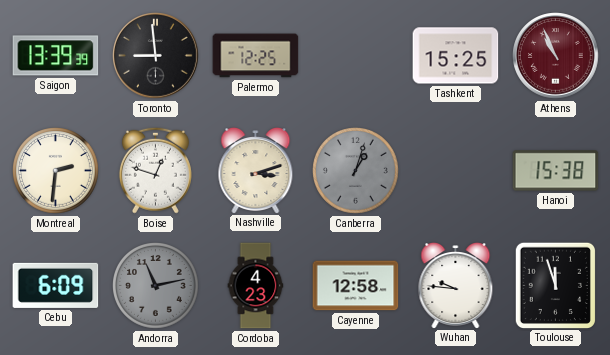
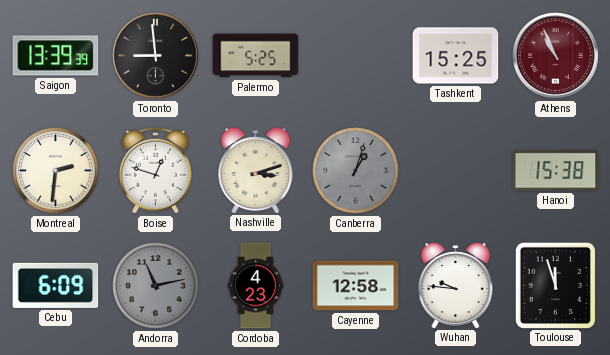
Palermo: 12:25 -> 5:25 (256, 56)
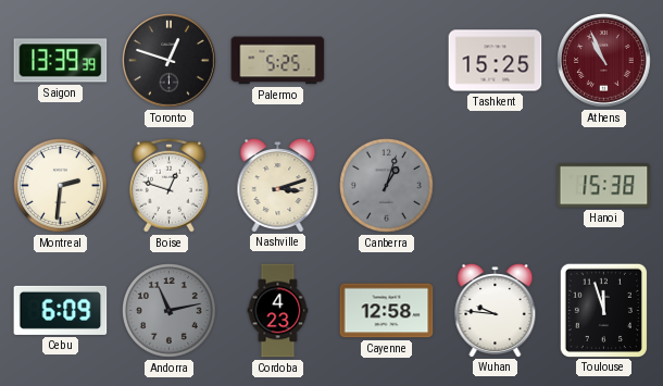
Toronto: 8:59 -> 12:48 (170, 61)
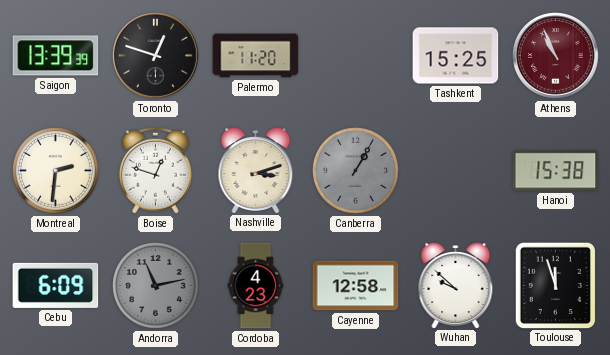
Palermo: 5:25 -> 11:20 (256, 56)
Canberra: 1:03 -> 1:05 (356, 171)
Wuhan: 9:46 -> 9:52 (456, 286)
